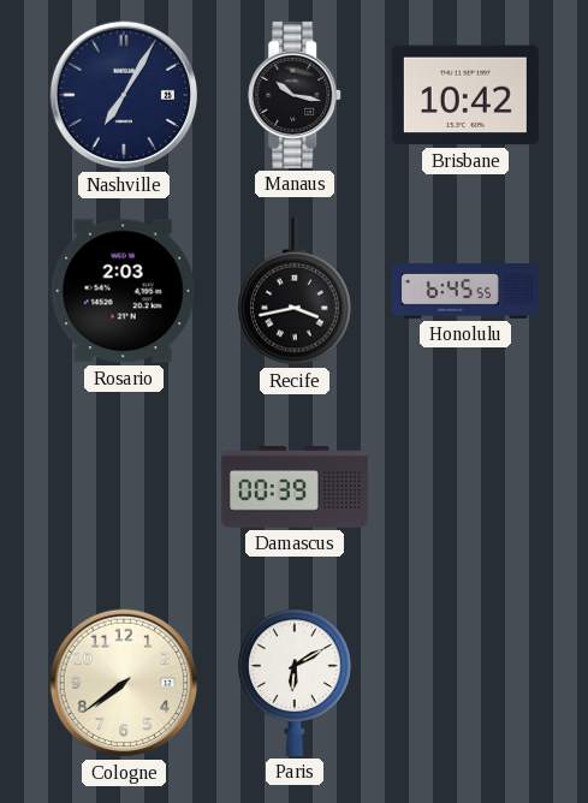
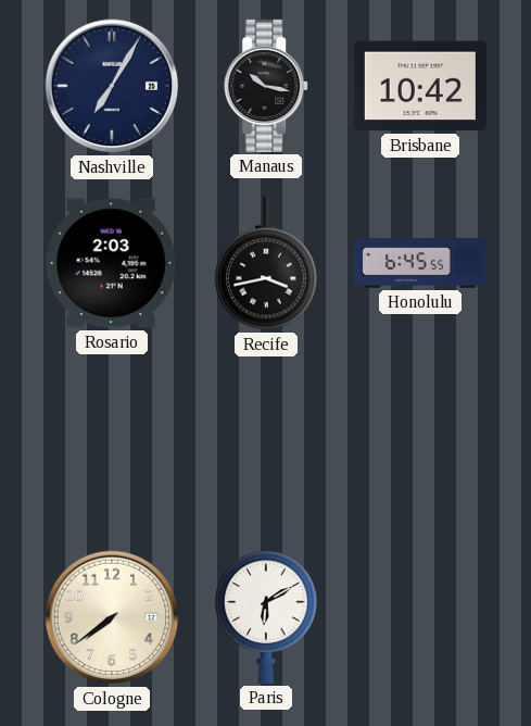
Damascus: 00:39 -> none (295, 487)
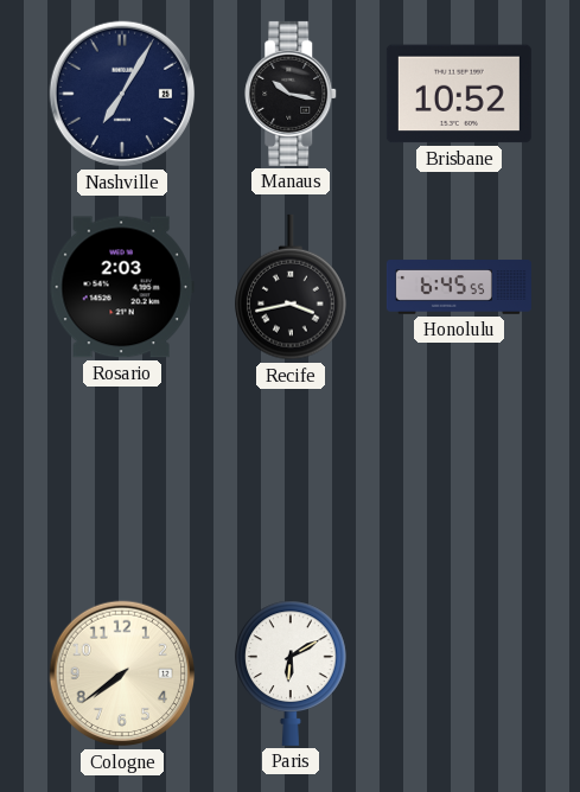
Brisbane: 10:42 -> 10:52 (459, 94)
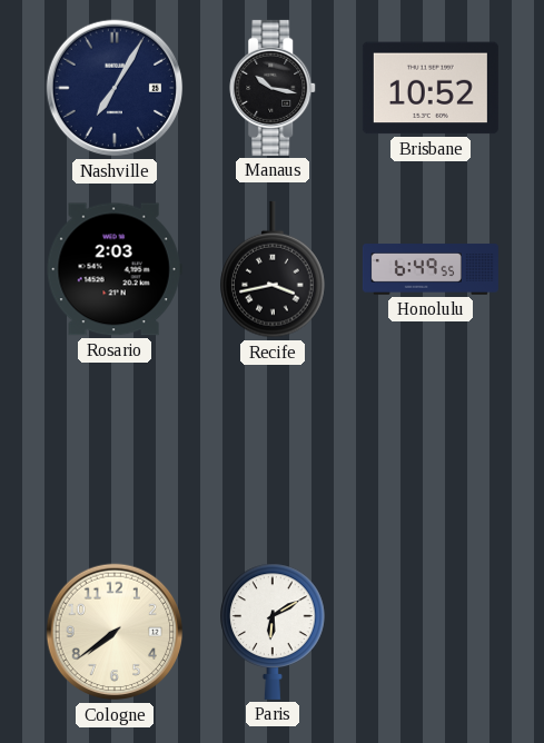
Honolulu: 6:45 -> 6:49 (431, 269)
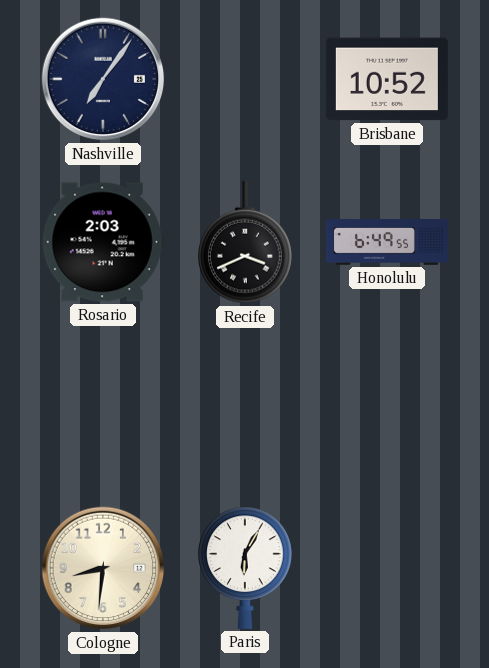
Nashville: 7:05 -> 7:06 (103, 79)
Manaus: 10:17 -> none (274, 88)
Recife: 3:43 -> 3:41 (245, 242)
Cologne: 7:39 -> 8:31 (103, 568)
Paris: 6:10 -> 6:05 (245, 568)
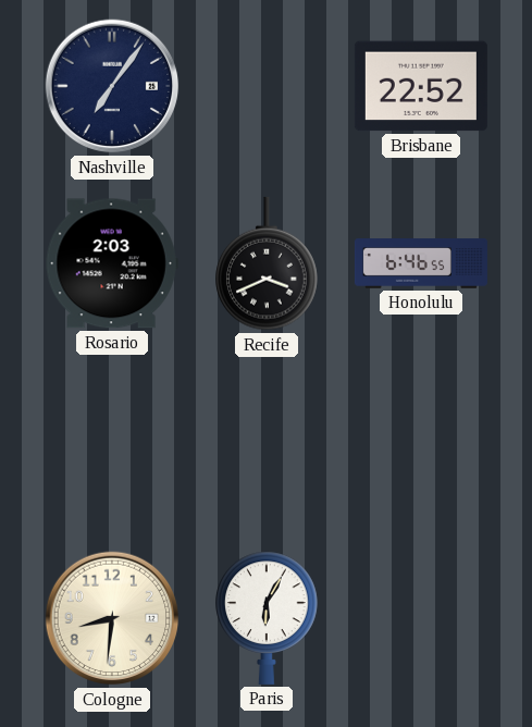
Brisbane: 10:52 -> 22:52 (421, 86)
Honolulu: 6:49 -> 6:46 (421, 263)
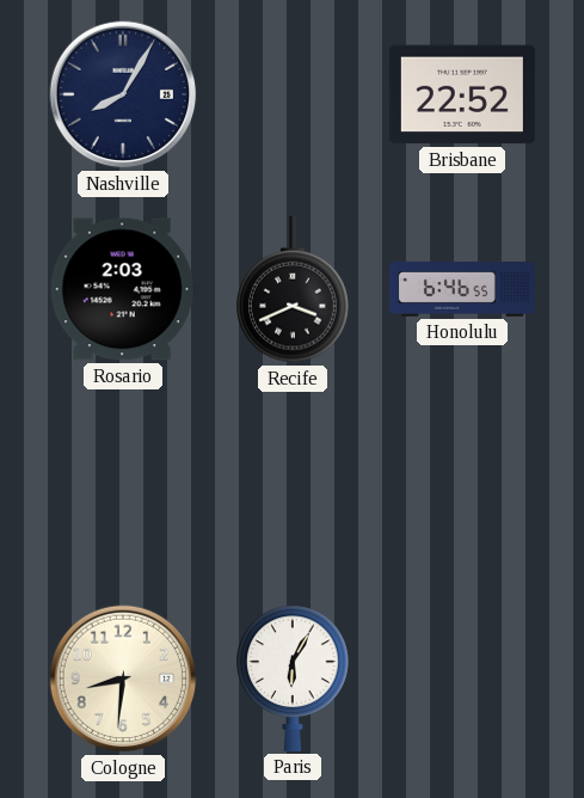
Nashville: 7:06 -> 8:05 (123, 94)
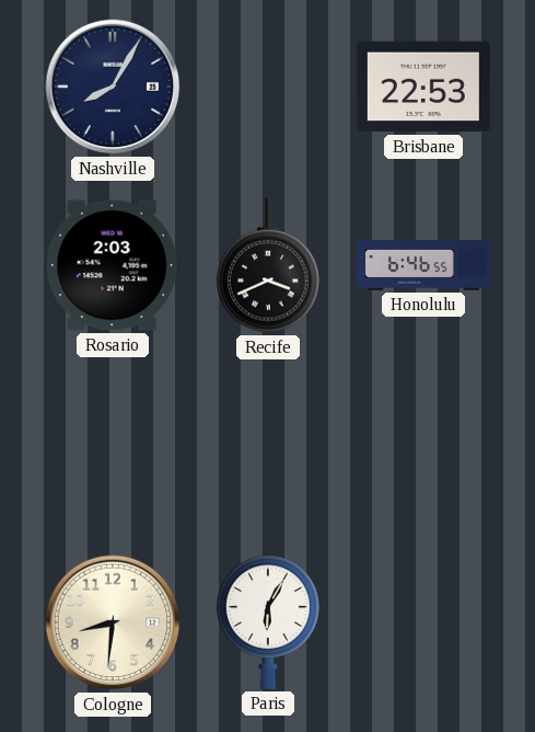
Brisbane: 22:52 -> 22:53 (423, 87)
